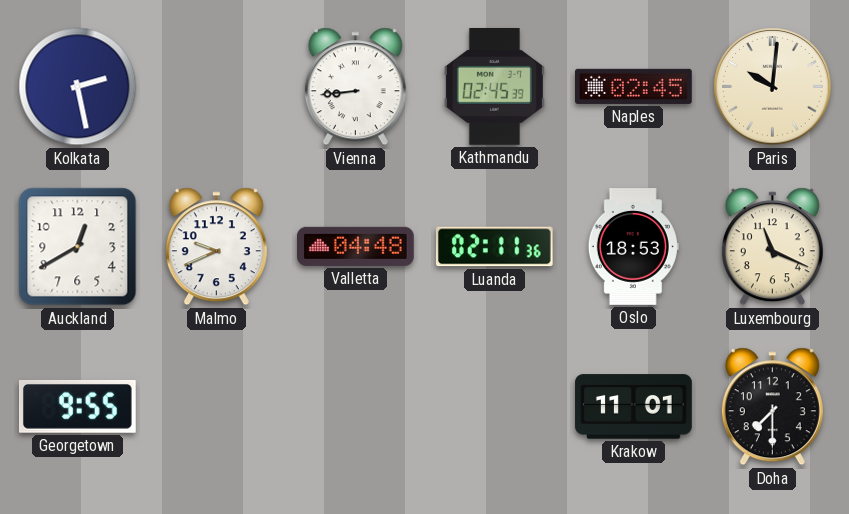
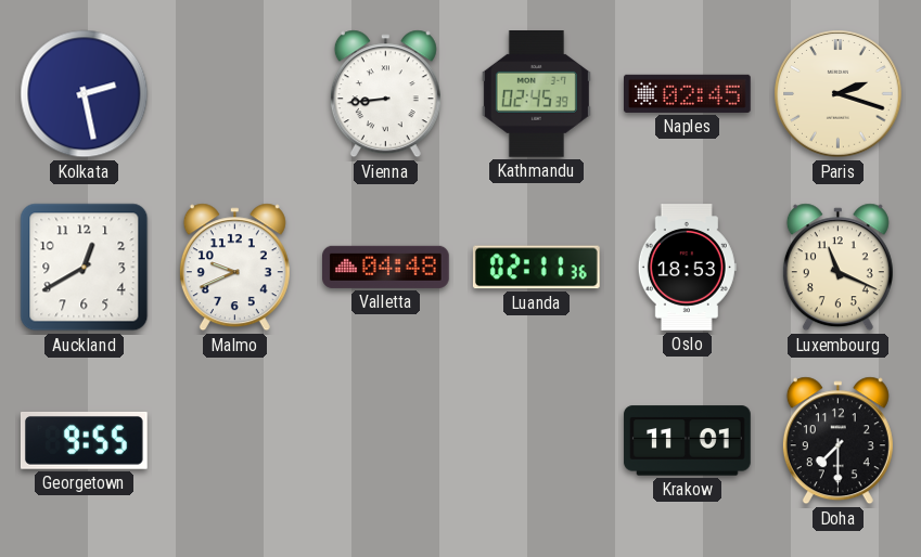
Paris: 10:01 -> 2:18 (839, 94)
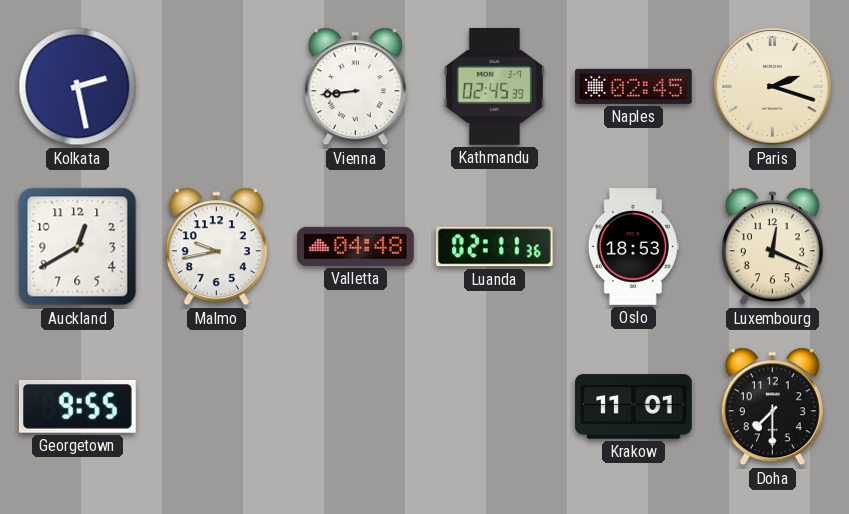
Malmo: 9:41 -> 9:43 (216, 247)
Luxembourg: 11:19 -> 12:19 (772, 247)
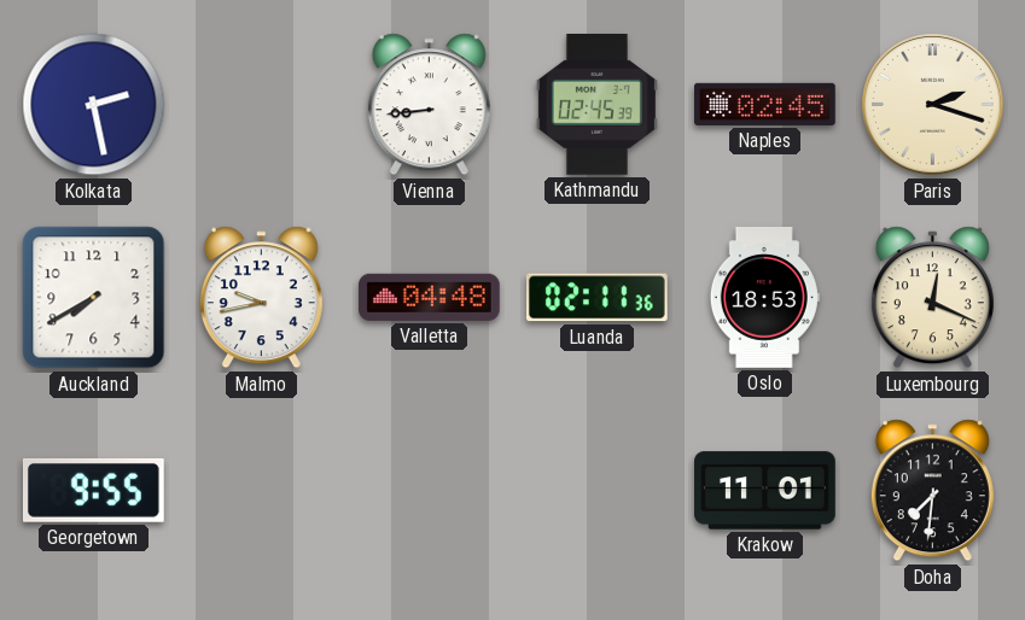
Auckland: 12:40 -> 7:40 (94, 298)
Doha: 7:30 -> 7:31 (932, 491)
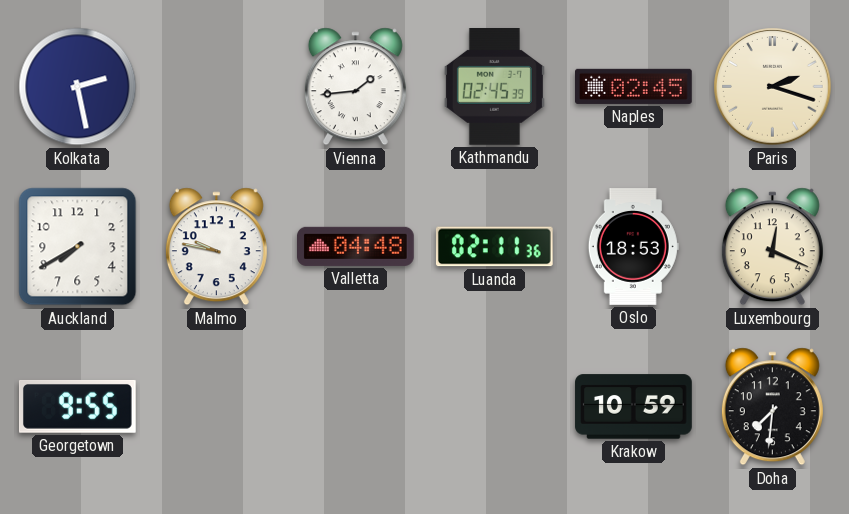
Vienna: 8:44 -> 1:44 (355, 87)
Malmo: 9:43 -> 9:47 (216, 247)
Krakow: 11:01 -> 10:59 (634, 407)
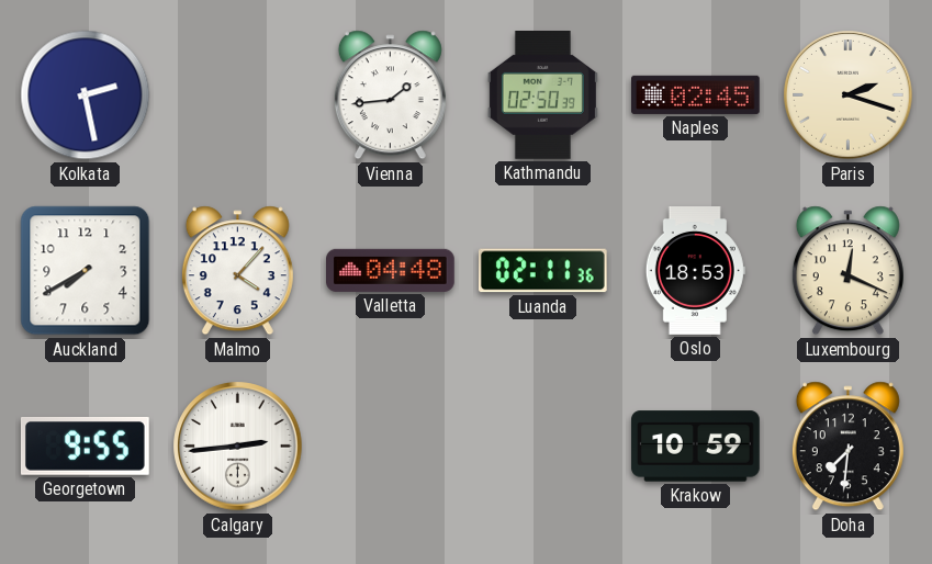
Kathmandu: 02:45 -> 02:50 (542, 95)
Malmo: 9:47 -> 4:07 (237, 271)
Calgary: none -> 2:44 (238, 447)
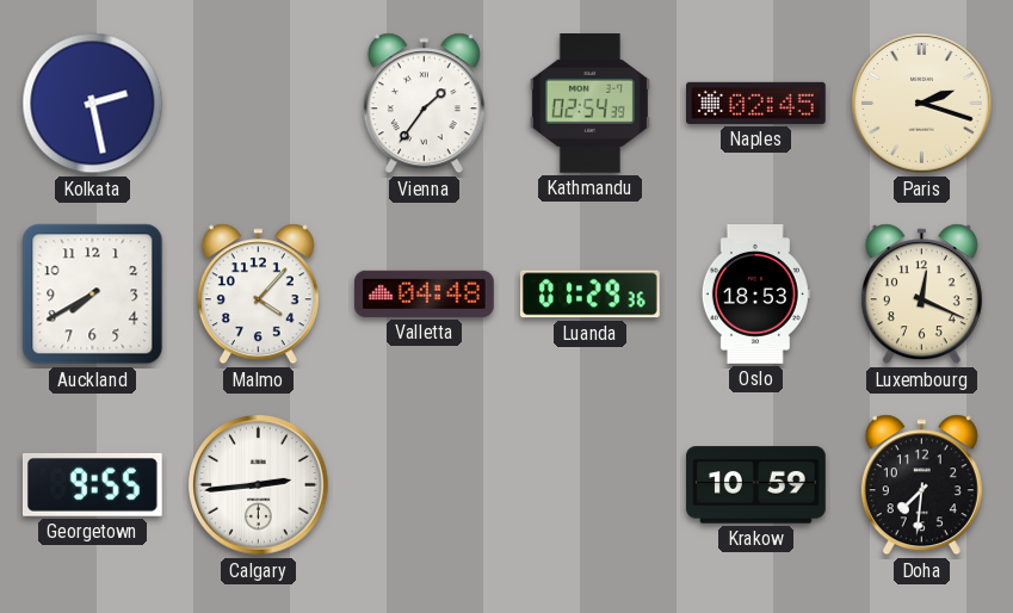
Vienna: 1:44 -> 1:36 (424, 104)
Kathmandu: 02:50 -> 02:54 (589, 104)
Luanda: 02:11 -> 01:29 (589, 295)
